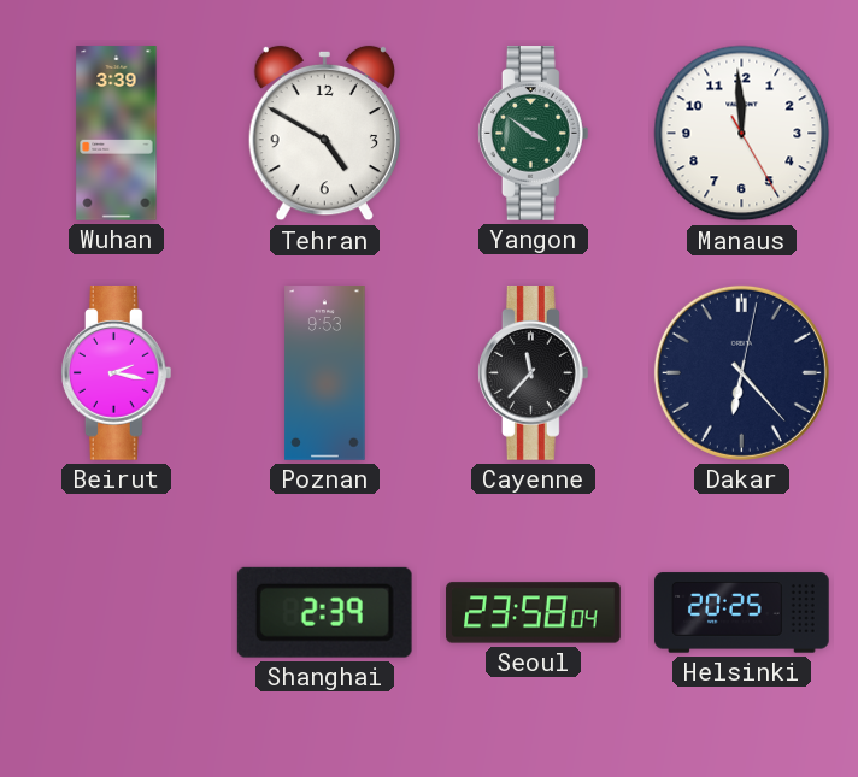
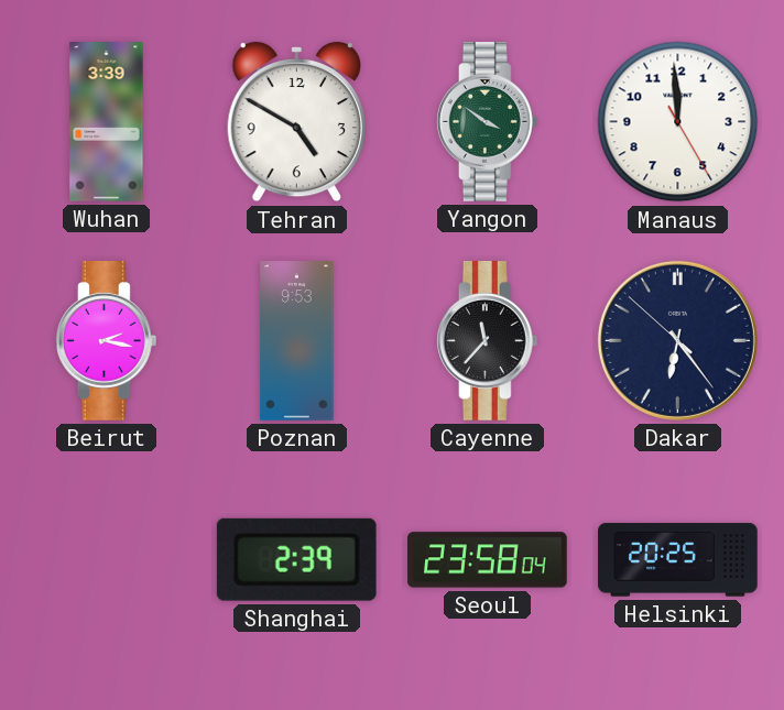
Dakar: 6:23:02 -> 6:23:52 (677, 340)
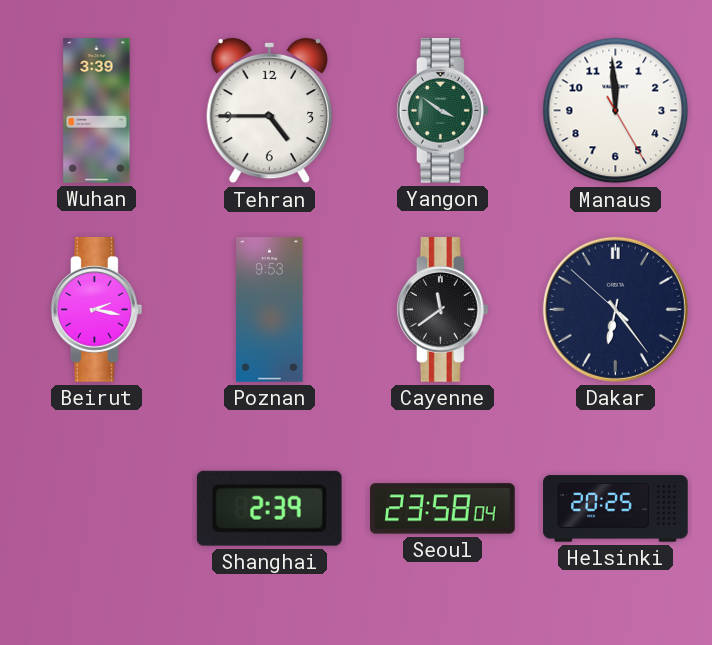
Tehran: 4:50 -> 4:45 (269, 111)
Cayenne: 11:37 -> 11:39 (442, 310)
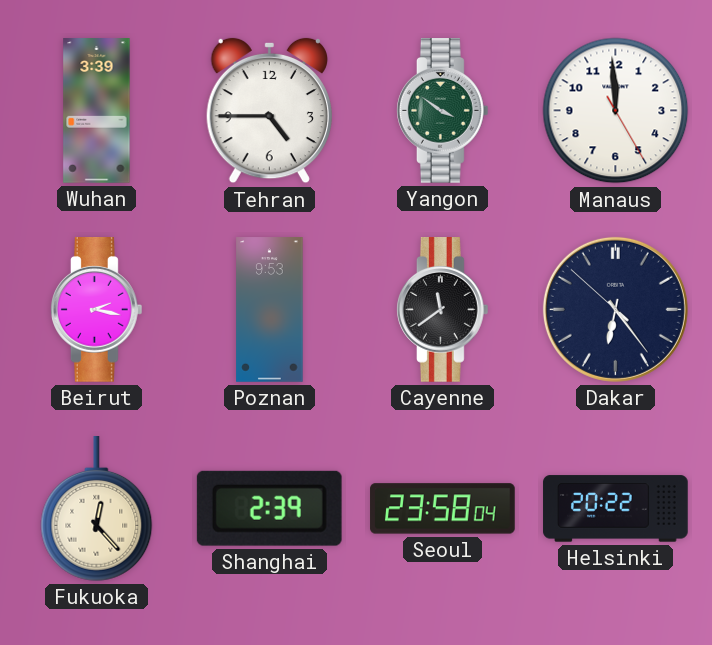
Fukuoka: none -> 12:23 (97, 509)
Helsinki: 20:25 -> 20:22 (616, 509)
